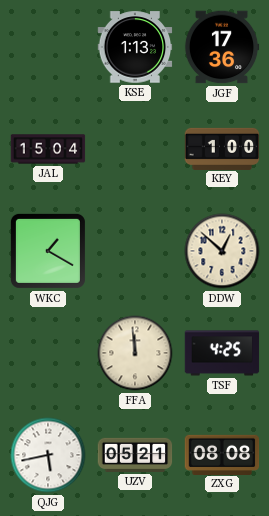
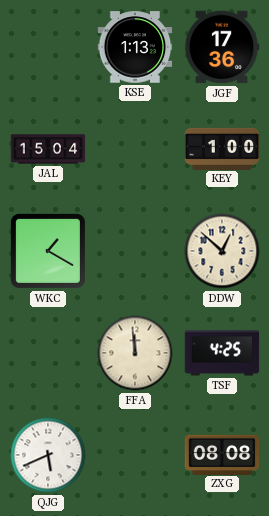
QJG: 5:43 -> 5:41 (48, 455)
UZV: 05:21 -> none (135, 455)
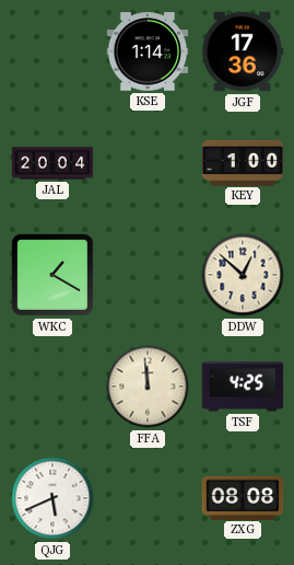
KSE: 1:13 -> 1:14 (148, 51)
JAL: 15:04 -> 20:04 (52, 163)
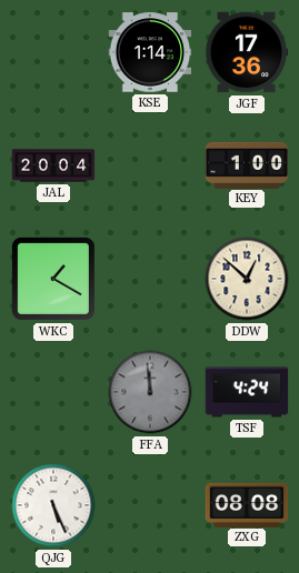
FFA dial: cream -> grey (150, 392)
TSF: 4:25 -> 4:24 (247, 392)
QJG: 5:41 -> 5:26 (53, 505)
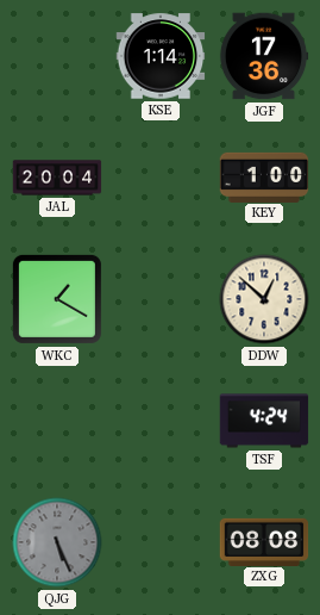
FFA: 11:59 -> none (150, 392)
QJG dial: white -> grey (57, 542)
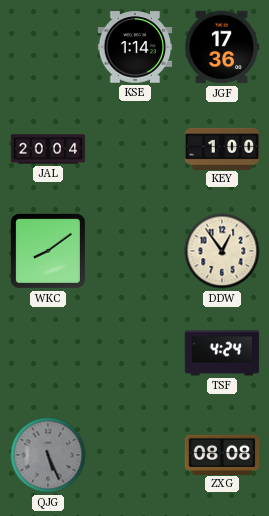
WKC: 1:20 -> 8:09 (48, 251)
DDW: 12:52 -> 12:54 (222, 251)
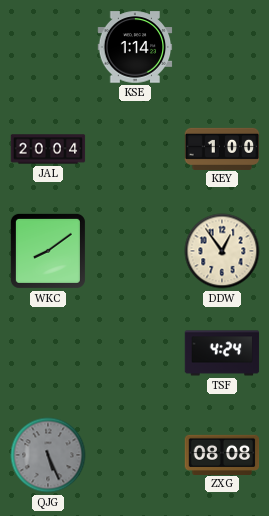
JGF: 17:36 -> none (222, 47)
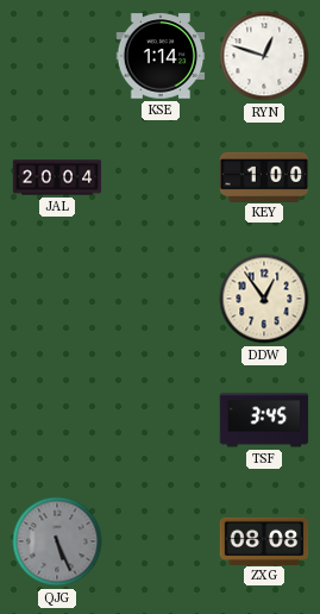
RYN: none -> 12:48 (264, 56)
WKC: 8:09 -> none (48, 251)
TSF: 4:24 -> 3:45 (264, 420)
